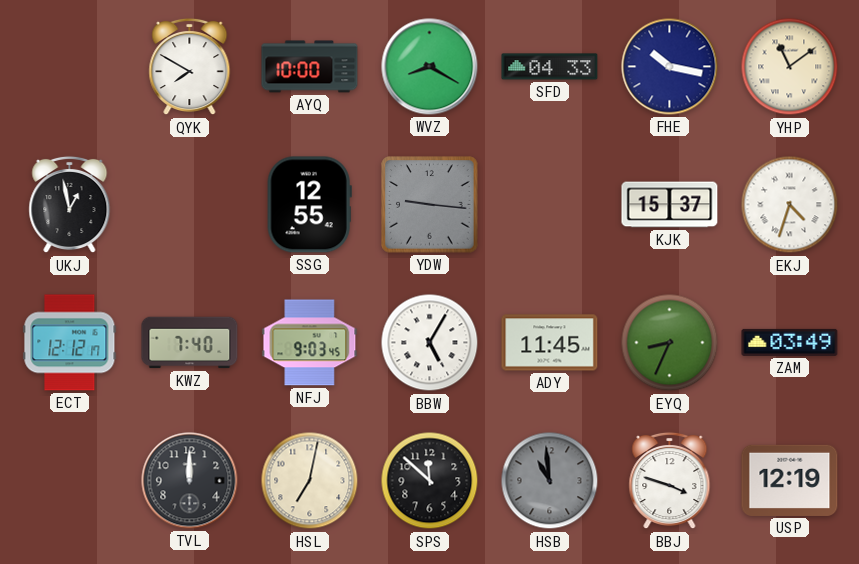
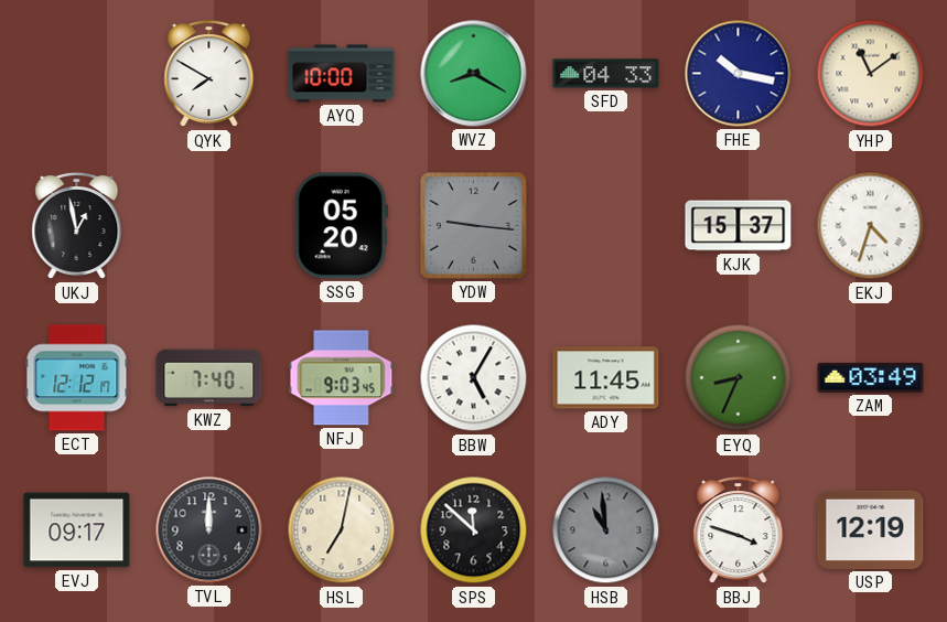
SSG: 12:55 -> 05:20 (341, 226)
EVJ: none -> 09:17 (77, 530)
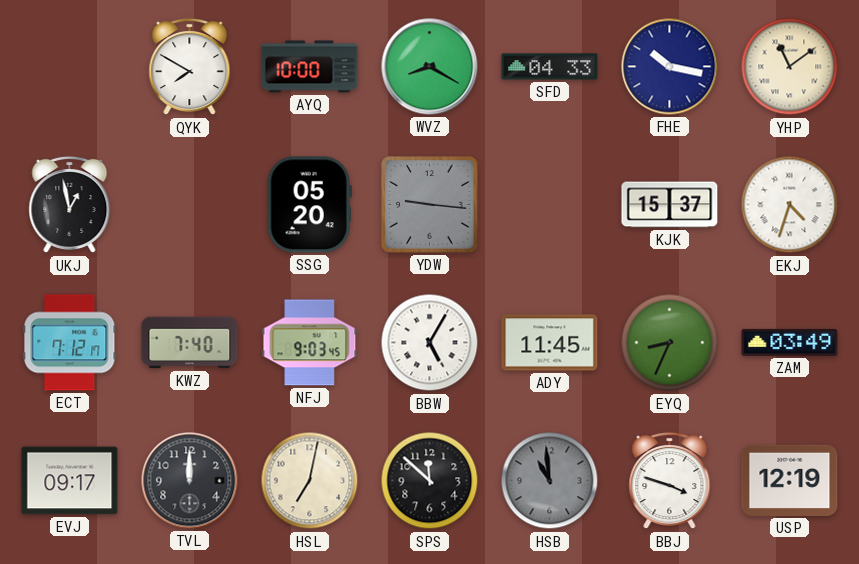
ECT: 12:12 -> 7:12 (70, 343)
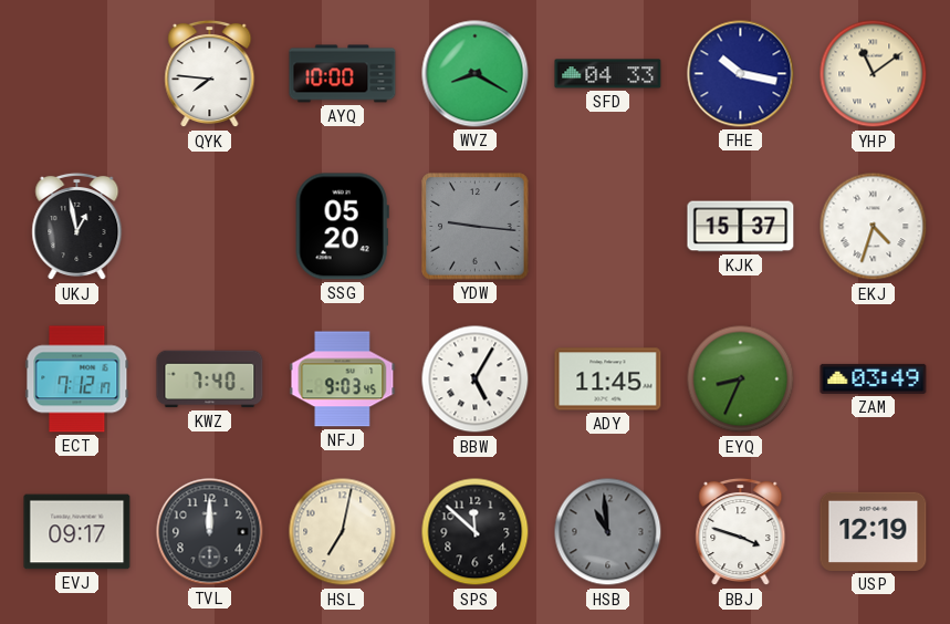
QYK: 7:50 -> 7:46 (210, 74)
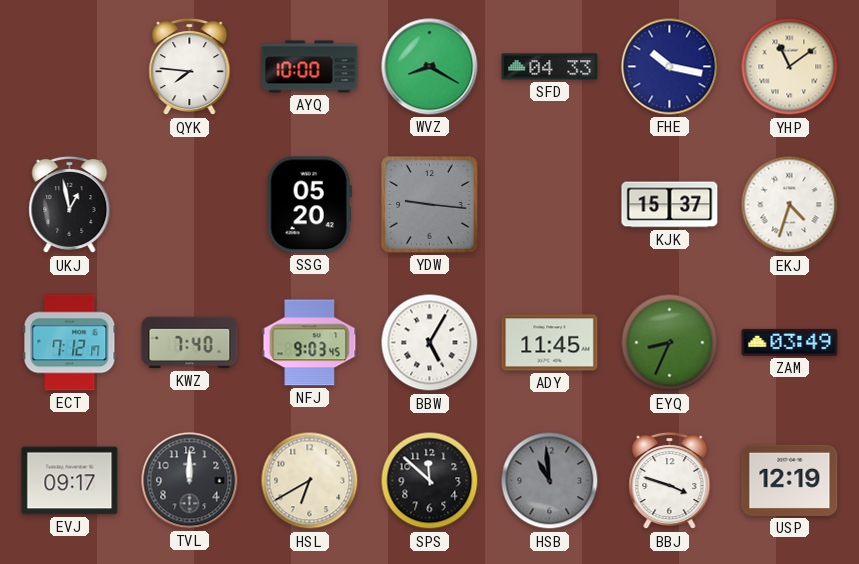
HSL: 7:02 -> 6:40 (310, 481)
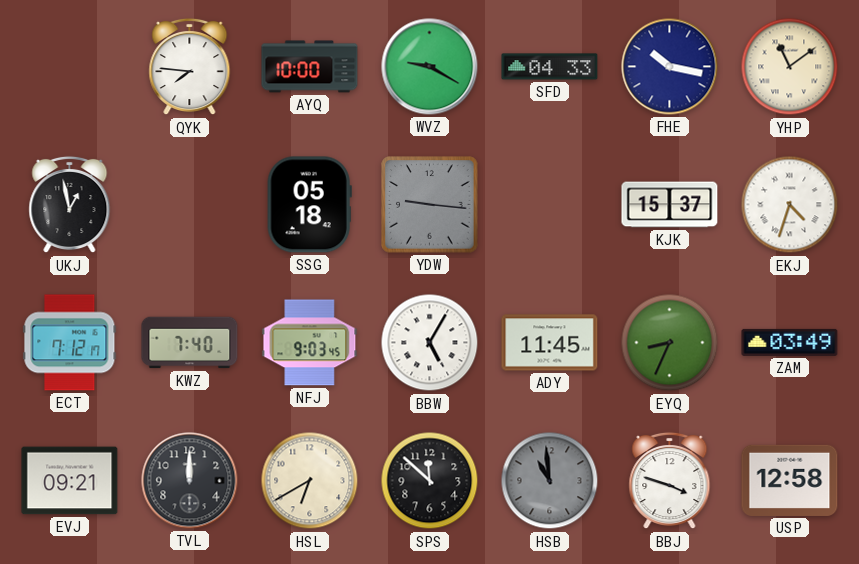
WVZ: 8:20 -> 9:20 (430, 67)
SSG: 05:20 -> 05:18 (309, 205)
EVJ: 09:17 -> 09:21 (70, 481)
USP: 12:19 -> 12:58 (790, 480)
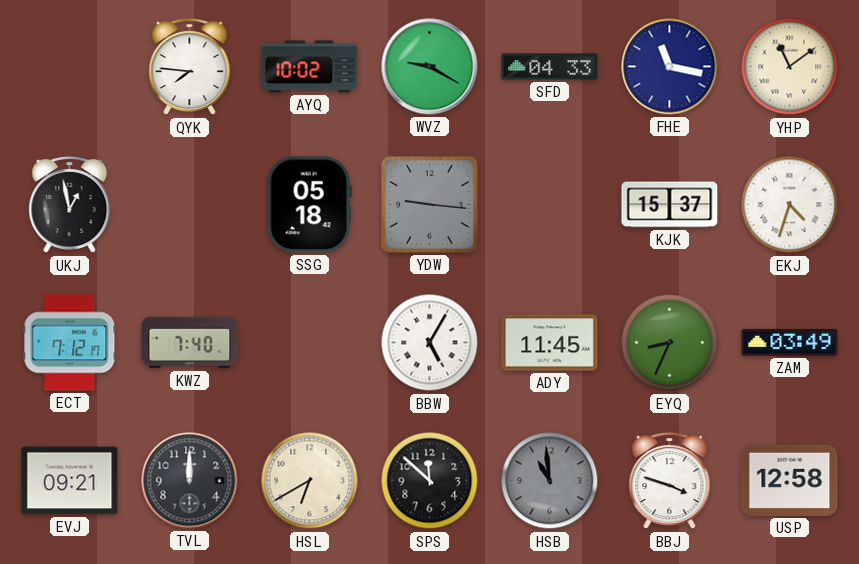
AYQ: 10:00 -> 10:02 (310, 67)
FHE: 10:17 -> 11:17 (670, 67)
NFJ: 9:03 -> none (310, 343)
